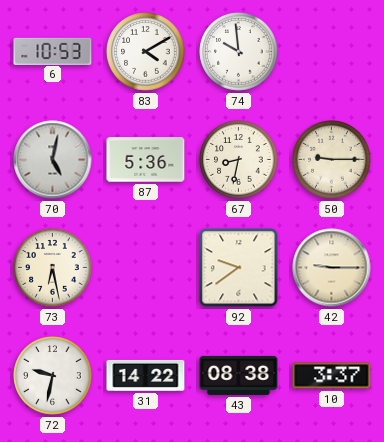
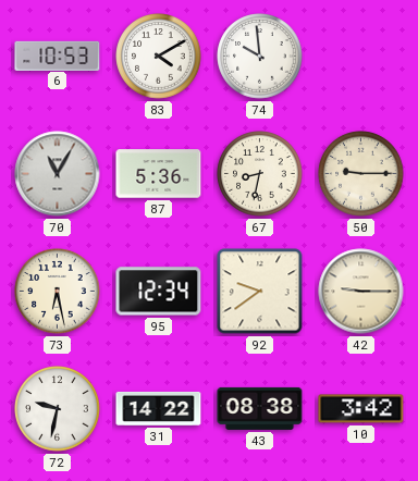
70: 5:02 -> 11:05 (58, 174)
95: none -> 12:34 (159, 292)
10: 3:37 -> 3:42 (361, 409)
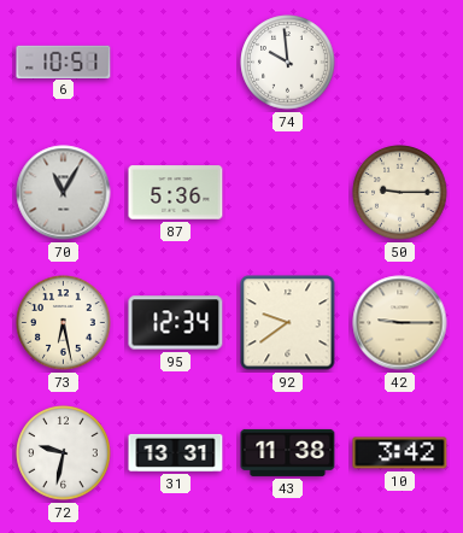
6: 10:53 -> 10:51 (64, 61)
83: 4:10 -> none (159, 57)
67: 8:32 -> none (260, 174)
31: 14:22 -> 13:31 (176, 452)
43: 08:38 -> 11:38 (288, 452)
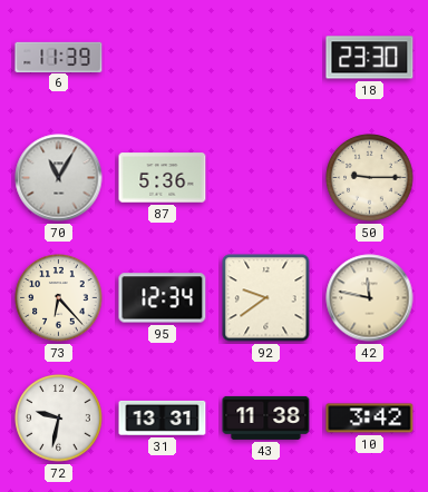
6: 10:51 -> 11:39 (59, 57)
74: 9:59 -> none (288, 63)
18: none -> 23:30 (370, 58)
73: 6:28 -> 6:23 (59, 298)
42: 9:15 -> 11:47 (370, 298)
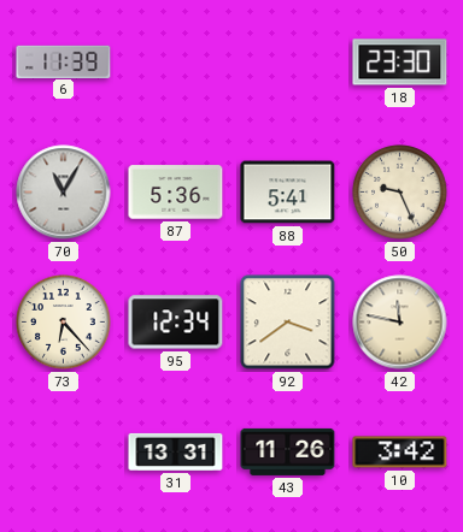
88: none -> 5:41 (288, 193)
50: 9:15 -> 9:26 (400, 193)
92: 9:39 -> 3:39 (288, 323)
72: 9:32 -> none (59, 419)
43: 11:38 -> 11:26 (288, 451)
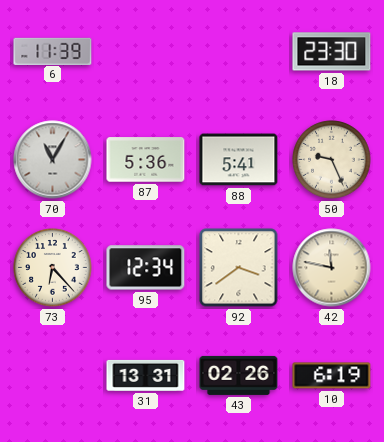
43: 11:26 -> 02:26 (239, 375)
10: 3:42 -> 6:19 (332, 376)
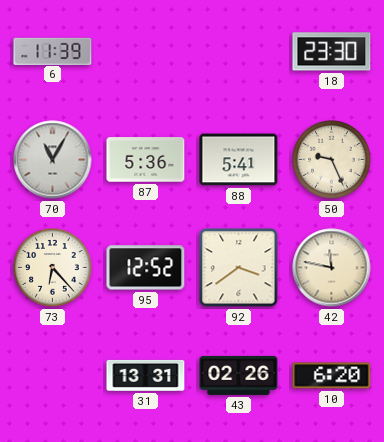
95: 12:34 -> 12:52 (146, 268)
10: 6:19 -> 6:20 (332, 376)
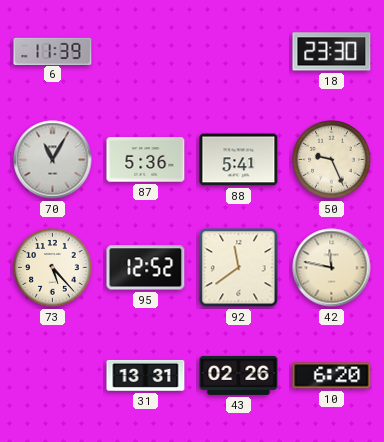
73: 6:23 -> 5:23 (53, 268)
92: 3:39 -> 11:39 (239, 268)
